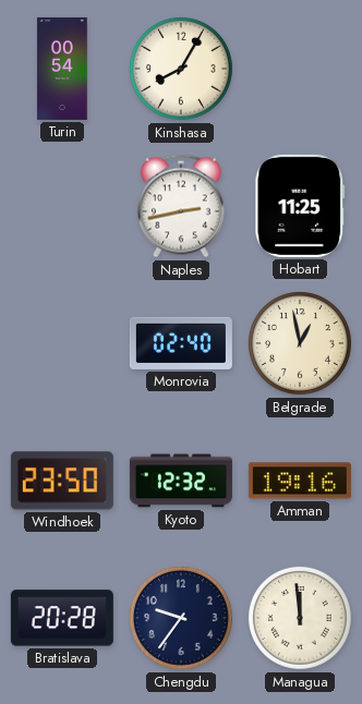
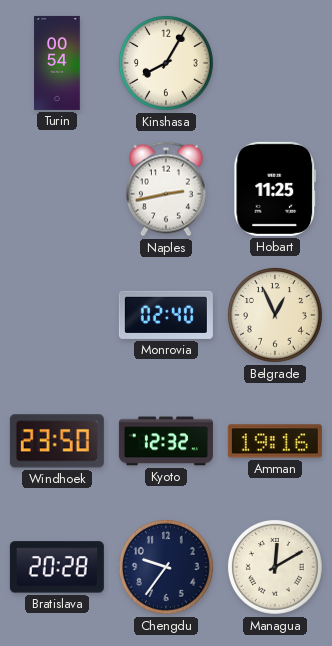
Belgrade: 12:58 -> 12:56 (275, 315)
Managua: 11:59 -> 12:10 (275, 567)
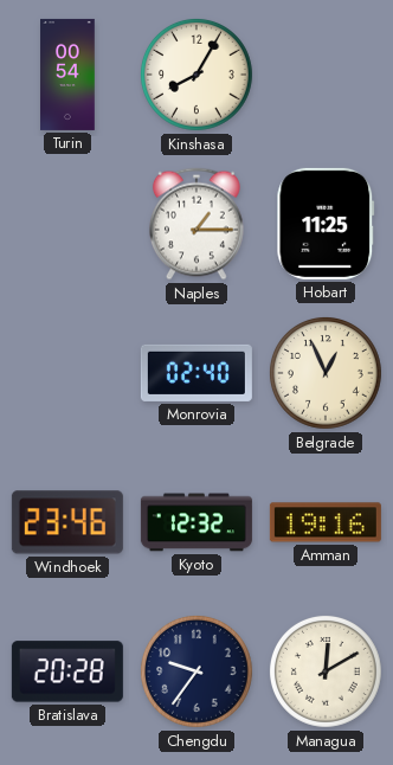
Naples: 2:43 -> 1:15 (196, 224)
Windhoek: 23:50 -> 23:46 (67, 522)
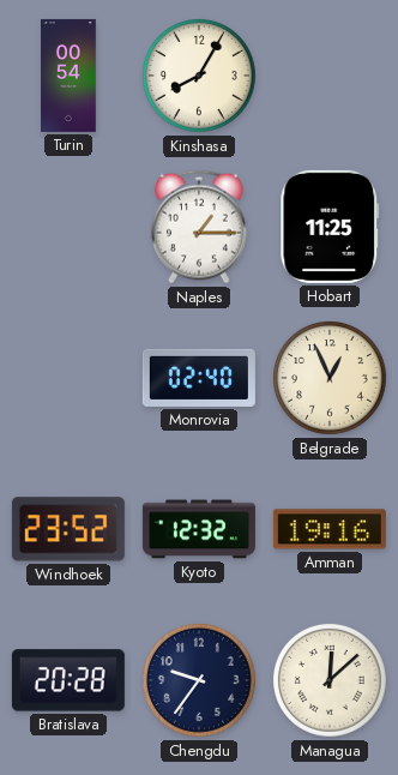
Windhoek: 23:46 -> 23:52 (68, 529)
Managua: 12:10 -> 12:08 (330, 680)
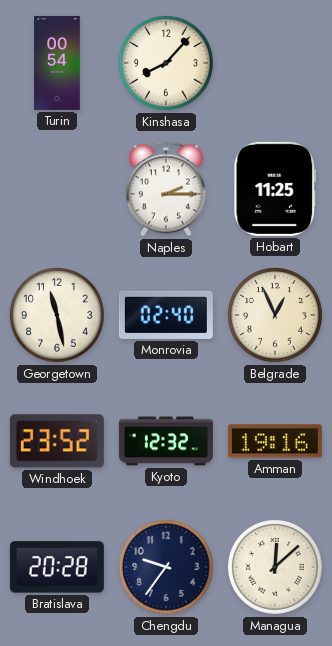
Kinshasa: 8:05 -> 8:07 (166, 63)
Naples: 1:15 -> 2:15 (166, 189)
Georgetown: none -> 11:28 (57, 315)
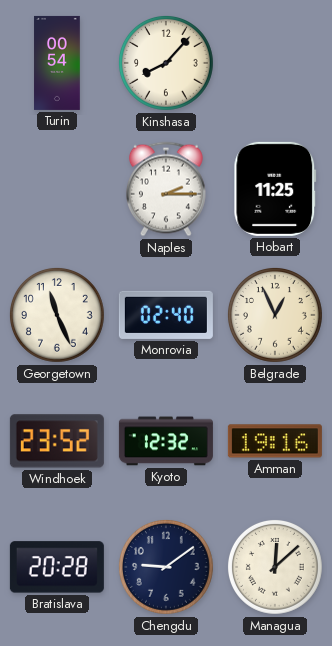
Georgetown: 11:28 -> 11:26 (57, 315)
Chengdu: 9:36 -> 9:09 (166, 567)
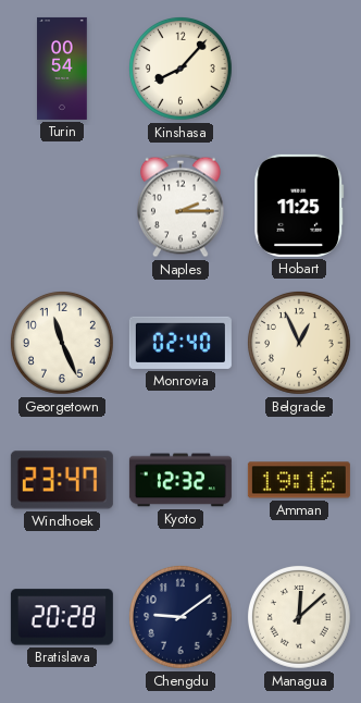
Windhoek: 23:52 -> 23:47 (62, 480)
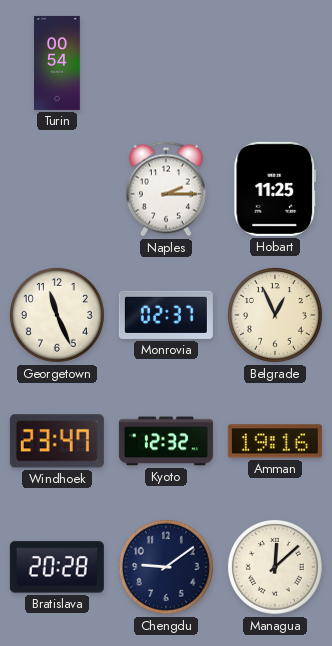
Kinshasa: 8:07 -> none (180, 69)
Monrovia: 02:40 -> 02:37 (166, 315)
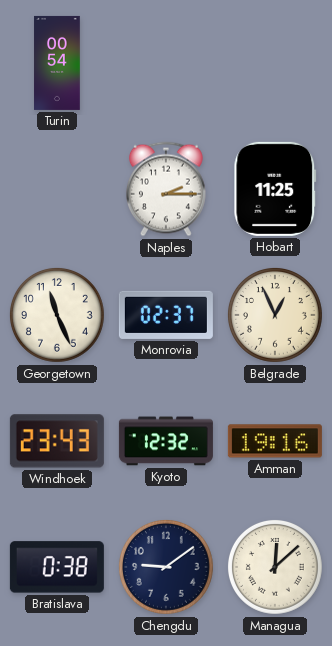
Windhoek: 23:47 -> 23:43 (57, 441)
Bratislava: 20:28 -> 0:38 (57, 567)
